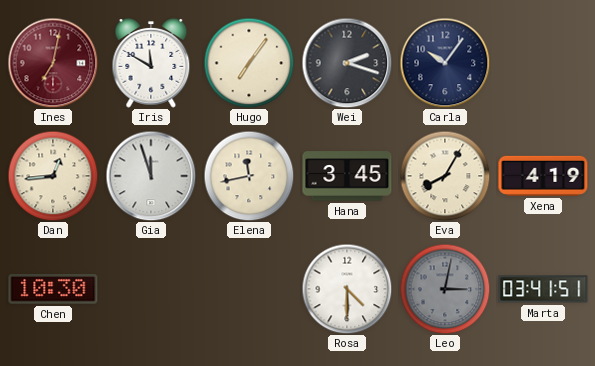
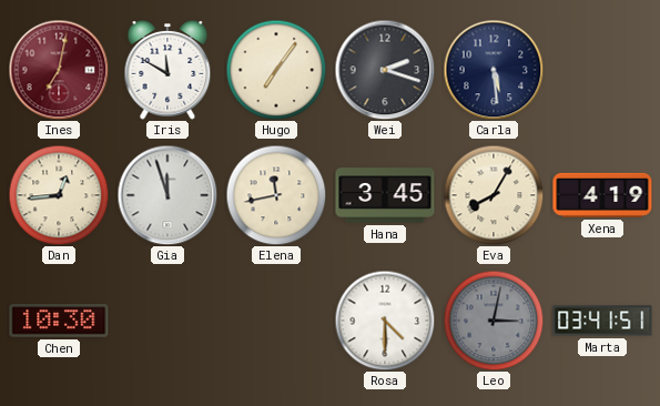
Carla: 10:06 -> 5:29 (494, 70)
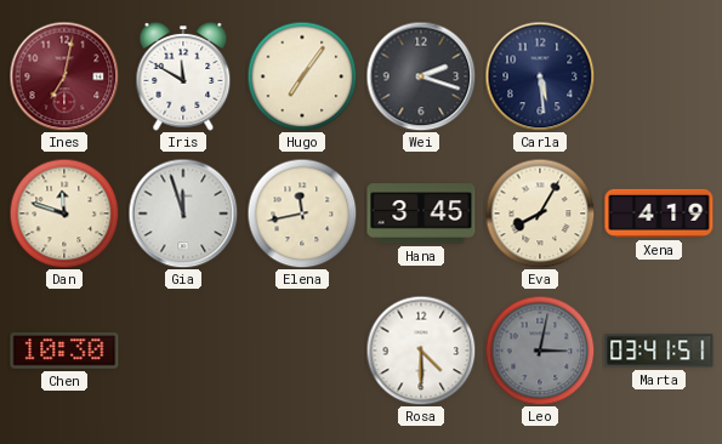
Dan: 12:44 -> 11:48 (64, 214)
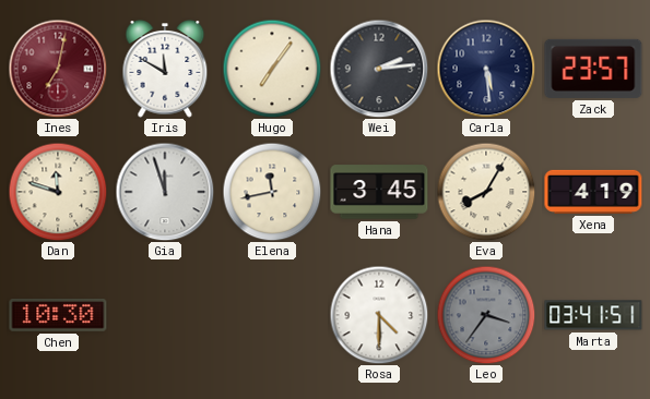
Wei: 2:18 -> 2:14 (379, 69)
Zack: none -> 23:57 (593, 69)
Leo: 3:02 -> 3:36 (486, 315)
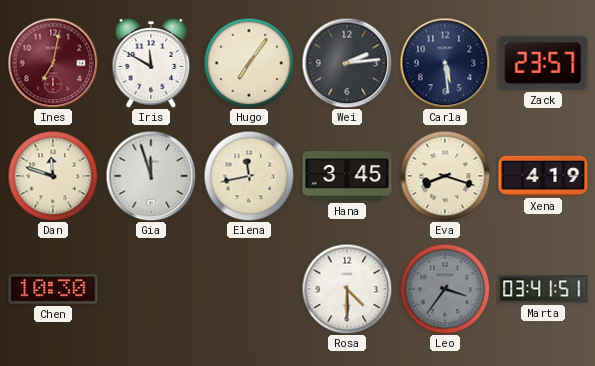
Eva: 8:05 -> 8:18 (445, 176)
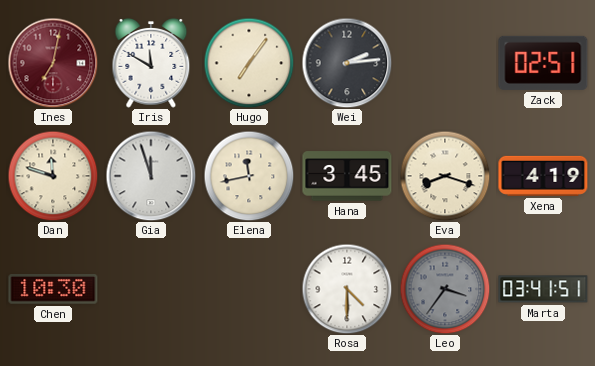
Carla: 5:29 -> none (445, 63)
Zack: 23:57 -> 02:51 (543, 63)
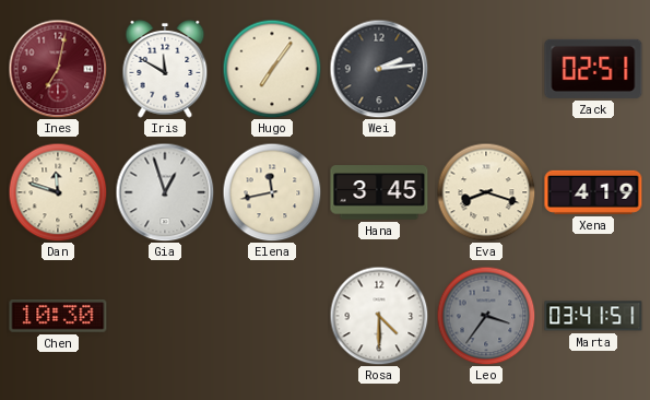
Gia: 11:57 -> 12:57 (165, 192)
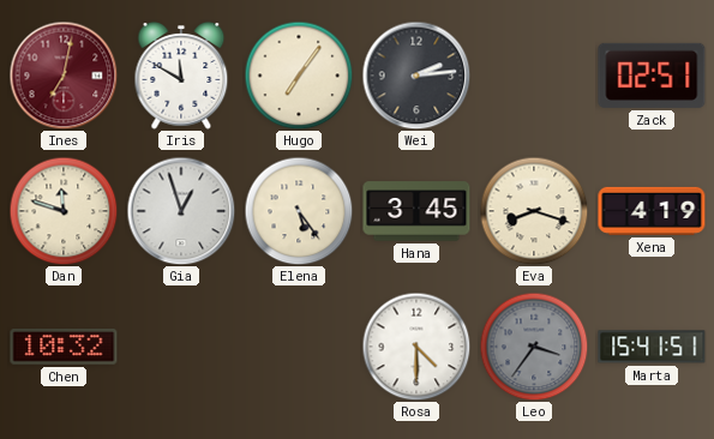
Elena: 11:43 -> 5:24 (299, 211)
Chen: 10:30 -> 10:32 (64, 348)
Marta: 03:41 -> 15:41 (652, 347)
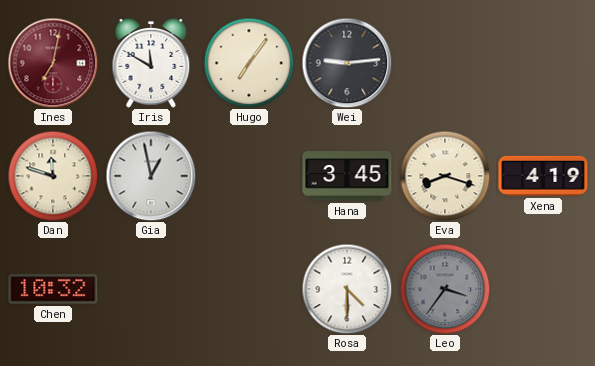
Wei: 2:14 -> 9:14 (347, 63)
Zack: 02:51 -> none (652, 76)
Gia: 12:57 -> 12:58 (151, 176)
Elena: 5:24 -> none (299, 211)
Marta: 15:41 -> none (652, 347)
